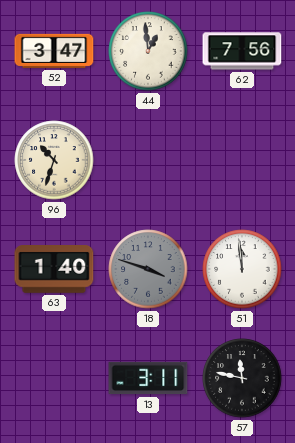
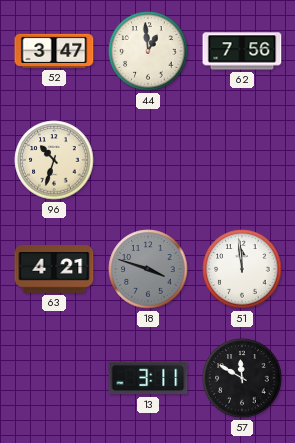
63: 1:40 -> 4:21 (54, 270)
57: 11:47 -> 11:50 (242, 378)
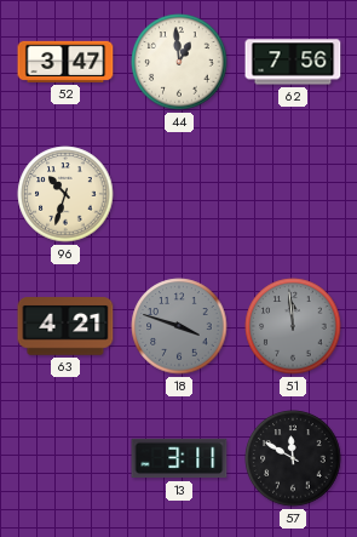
51 dial: white -> grey (293, 326)
